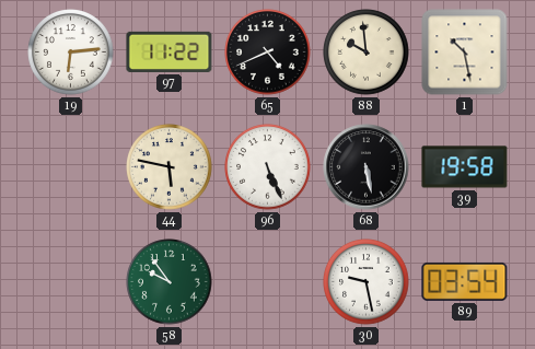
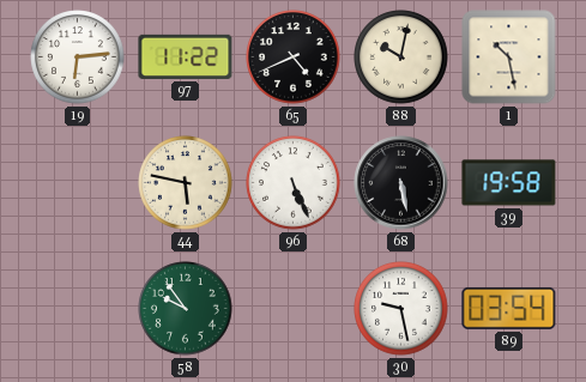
88: 9:59 -> 10:02 (401, 57)
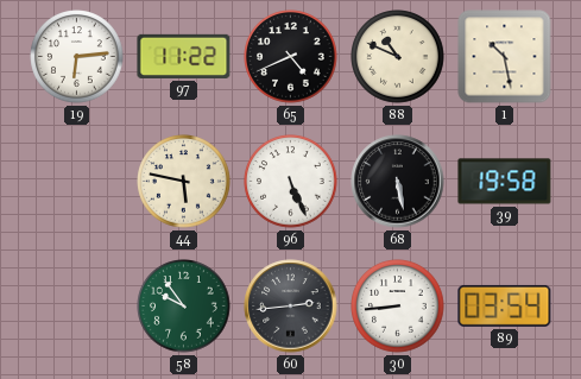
88: 10:02 -> 10:49 (398, 57)
60: none -> 2:44 (291, 307)
30: 9:28 -> 8:44 (398, 307)
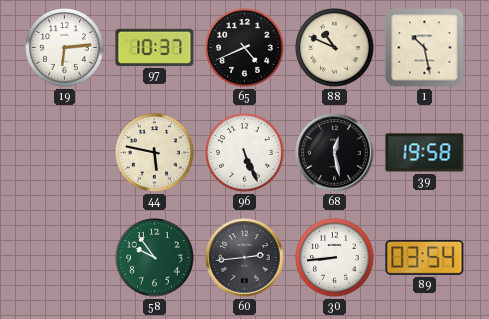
97: 11:22 -> 10:37 (155, 47)
68: 5:28 -> 12:28 (335, 153)
